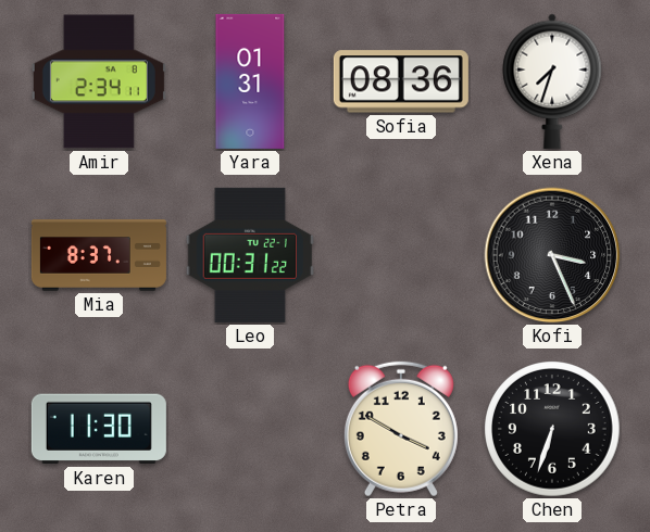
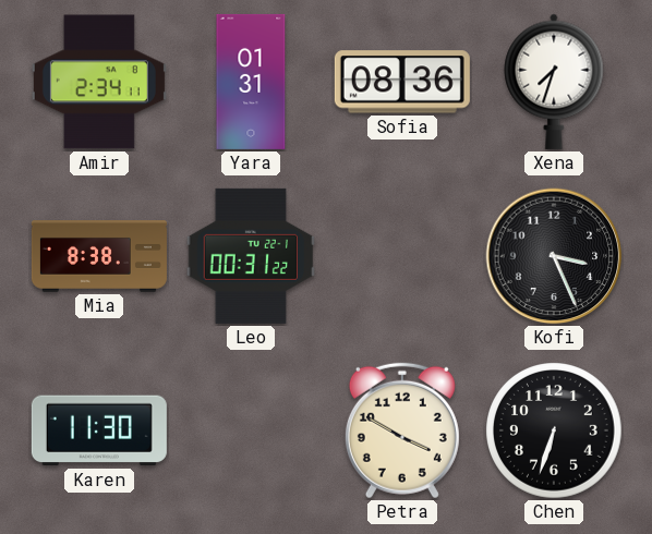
Mia: 8:37 -> 8:38 (99, 256)
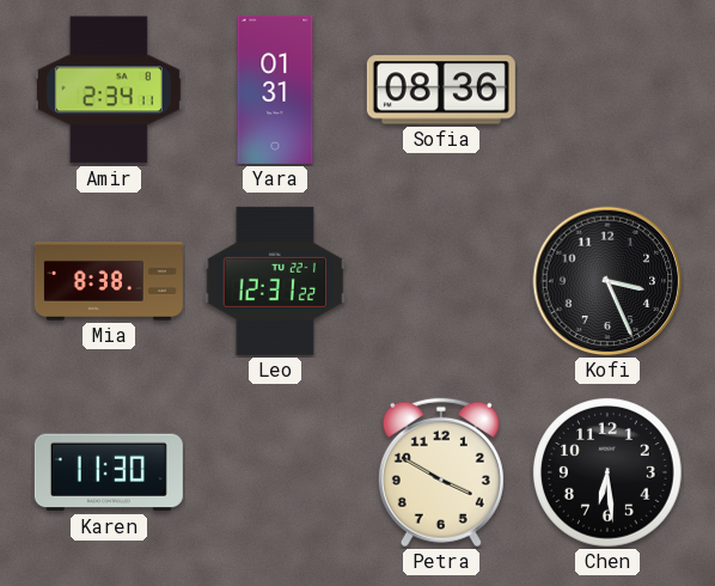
Xena: 7:33 -> none (554, 82)
Leo: 00:31 -> 12:31 (274, 281)
Chen: 6:33 -> 6:29 (609, 474)
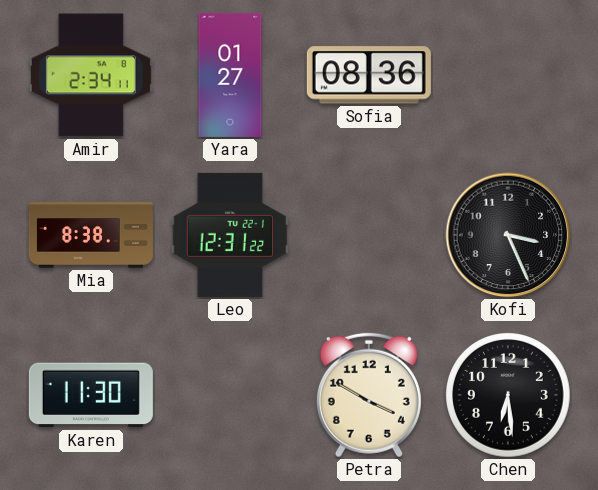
Yara: 01:31 -> 01:27 (230, 75)
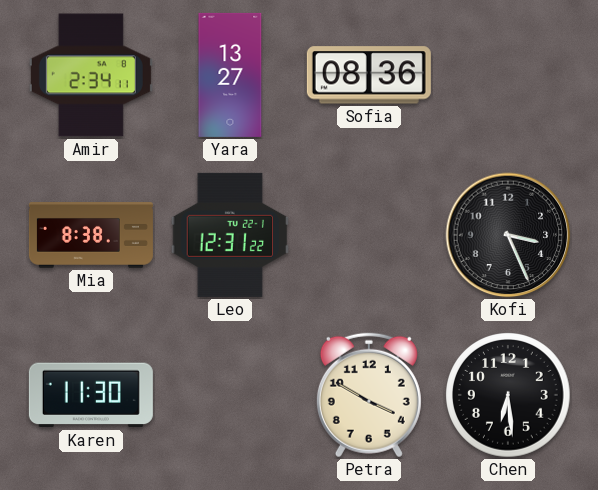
Yara: 01:27 -> 13:27 (230, 75)
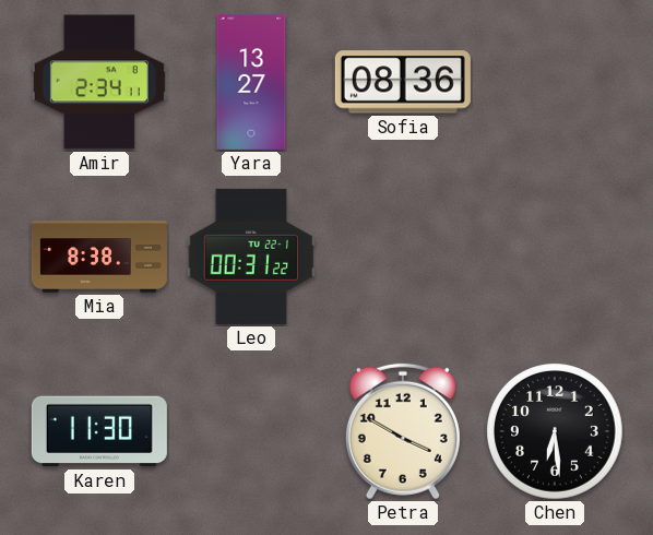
Leo: 12:31 -> 00:31 (250, 257)
Kofi: 3:26 -> none (508, 235)
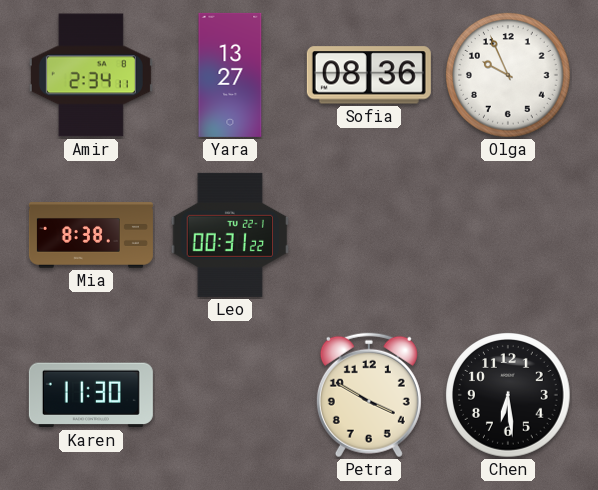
Olga: none -> 9:56 (509, 76)
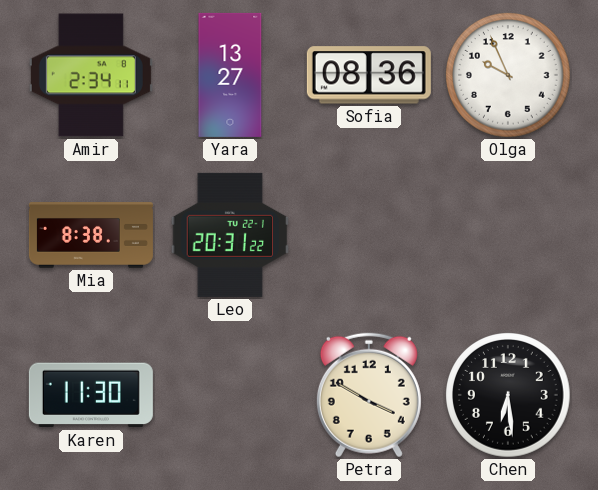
Leo: 00:31 -> 20:31 (229, 235)
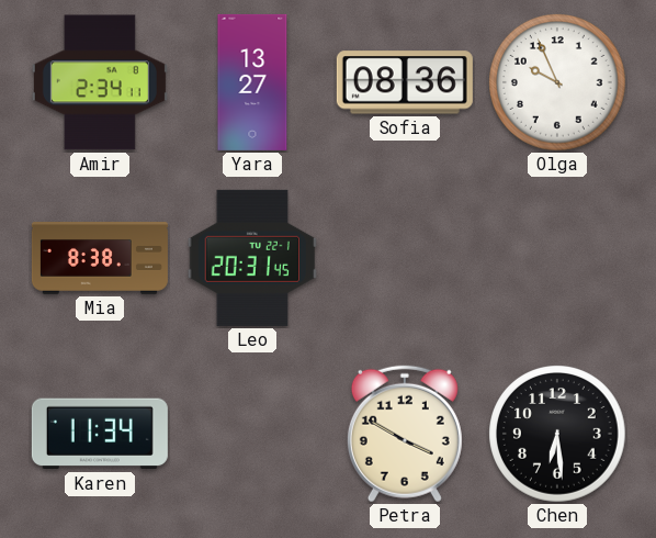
Leo: 20:31:22 -> 20:31:45 (251, 258)
Karen: 11:30 -> 11:34 (100, 434)
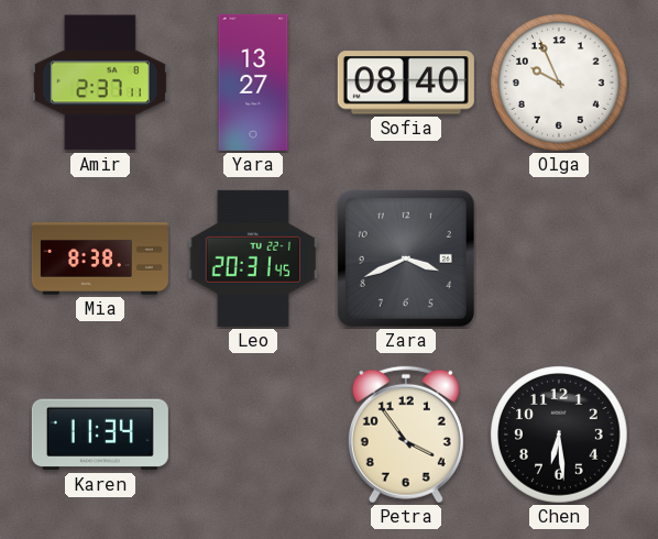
Amir: 2:34 -> 2:37 (100, 82)
Sofia: 08:36 -> 08:40 (406, 82)
Zara: none -> 3:41 (406, 258)
Petra: 3:50 -> 3:54 (406, 435)
